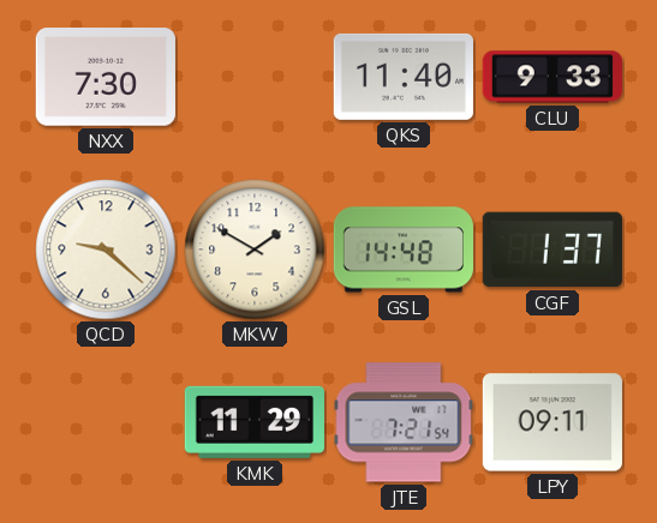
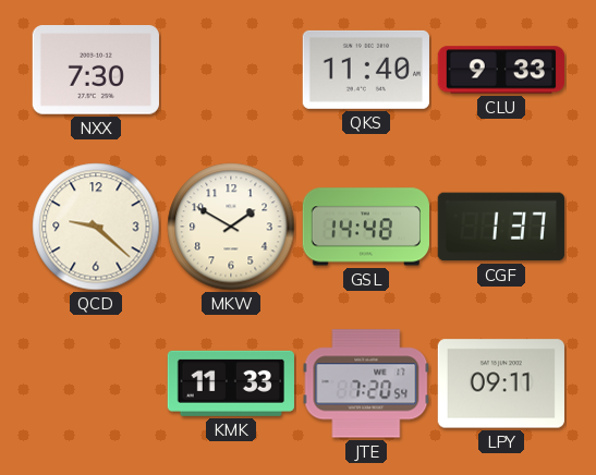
KMK: 11:29 -> 11:33 (231, 383)
JTE: 7:21 -> 7:20 (366, 383)
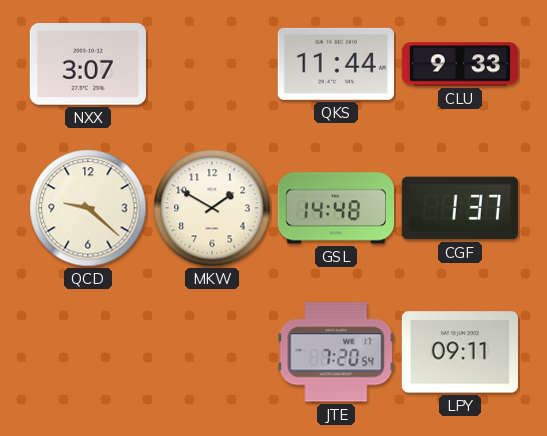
NXX: 7:30 -> 3:07 (88, 65)
QKS: 11:40 -> 11:44 (336, 64)
KMK: 11:33 -> none (231, 383)
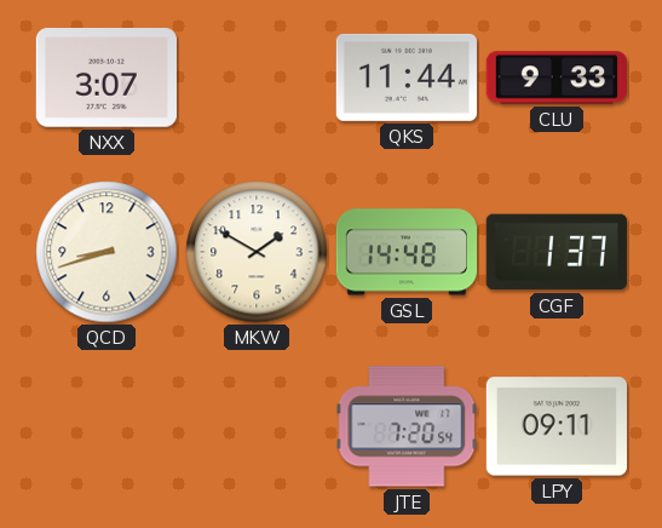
QCD: 9:22 -> 8:42 (107, 252)
